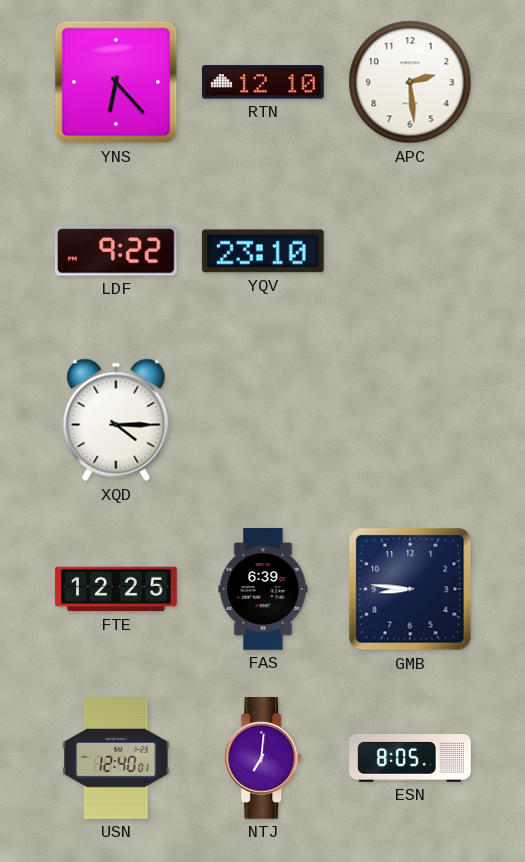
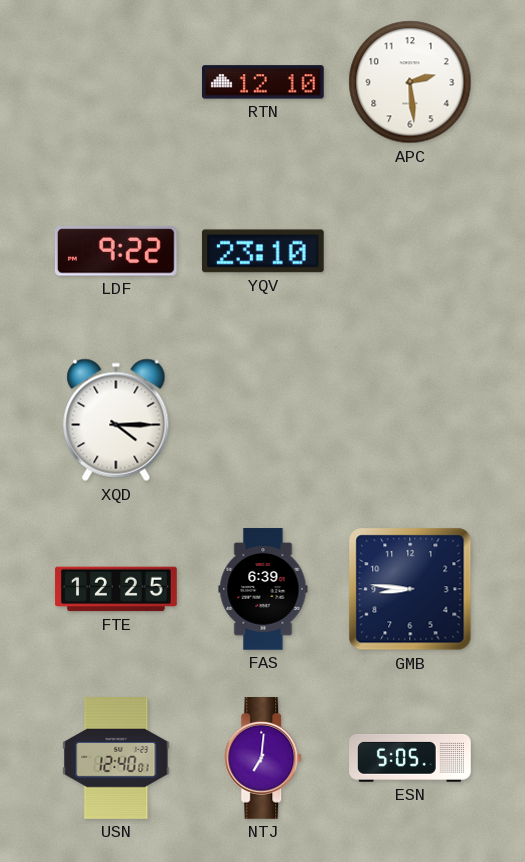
YNS: 6:23 -> none (116, 82)
ESN: 8:05 -> 5:05 (411, 758)
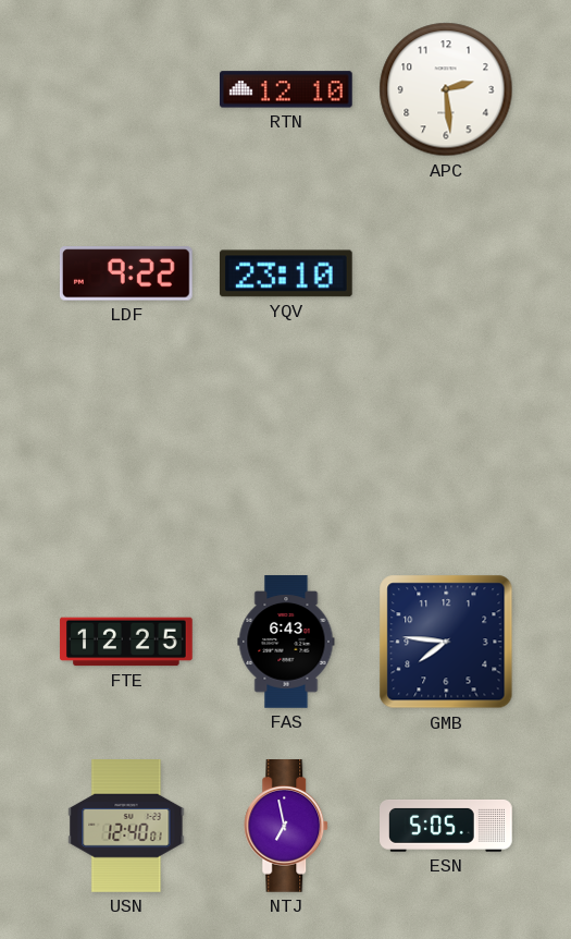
XQD: 4:15 -> none (116, 420)
FAS: 6:39 -> 6:43 (286, 642)
GMB: 8:46 -> 7:46 (446, 642)
NTJ: 7:01 -> 6:58 (287, 826)
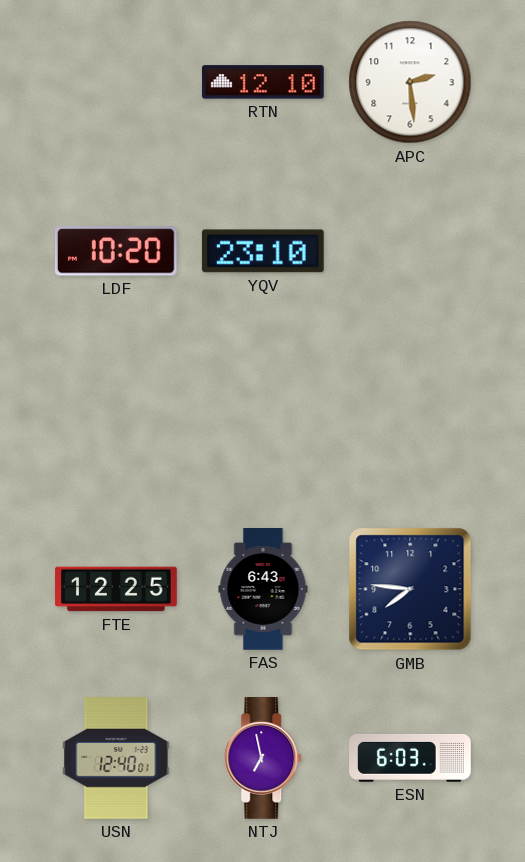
LDF: 9:22 -> 10:20 (116, 251)
ESN: 5:05 -> 6:03 (411, 758)
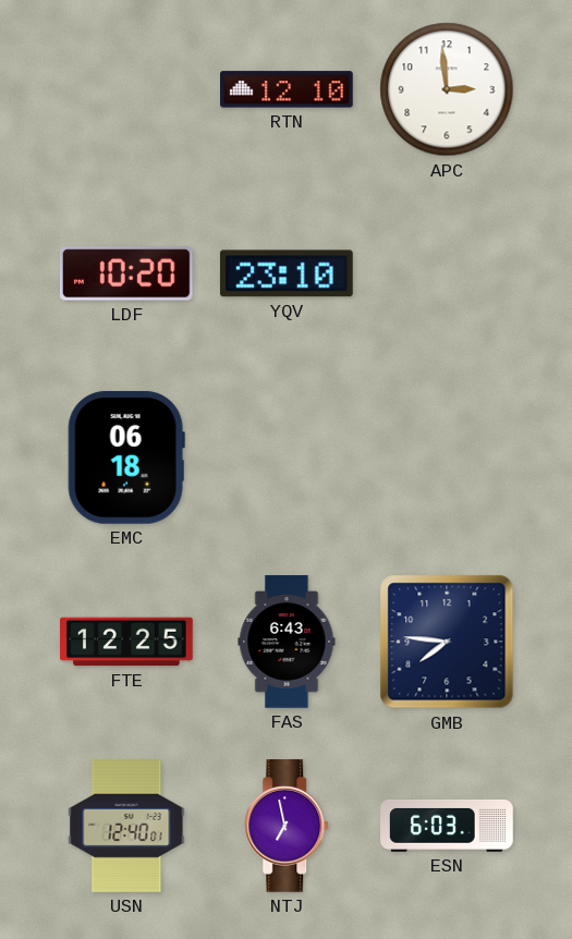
APC: 2:29 -> 2:59 (447, 89)
EMC: none -> 06:18 (126, 458)
